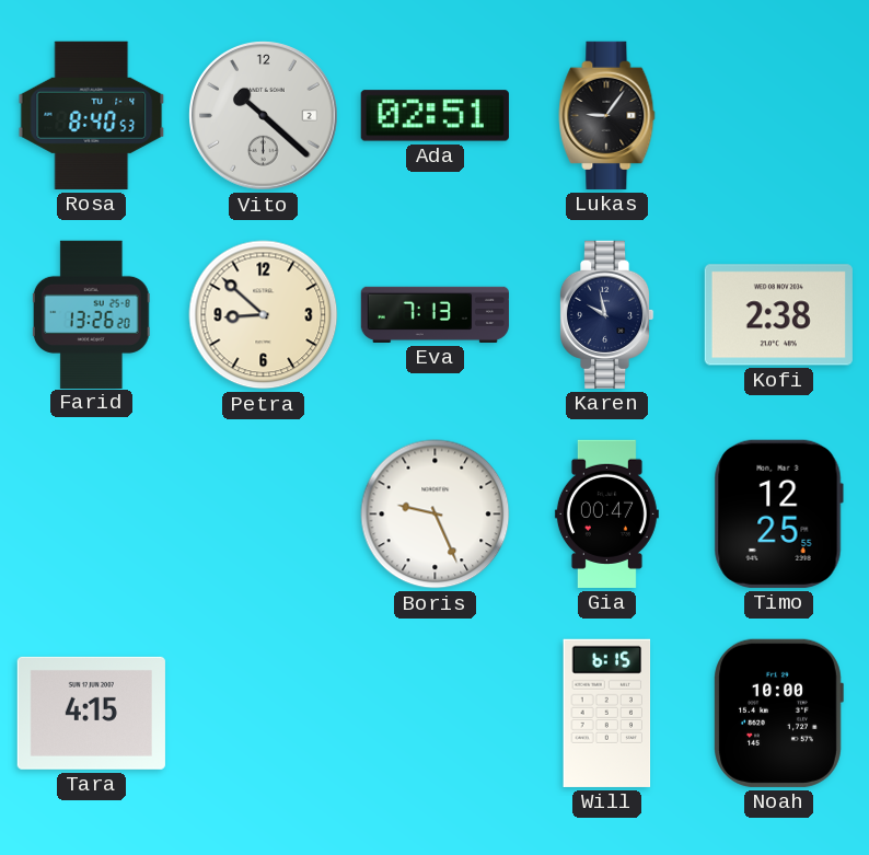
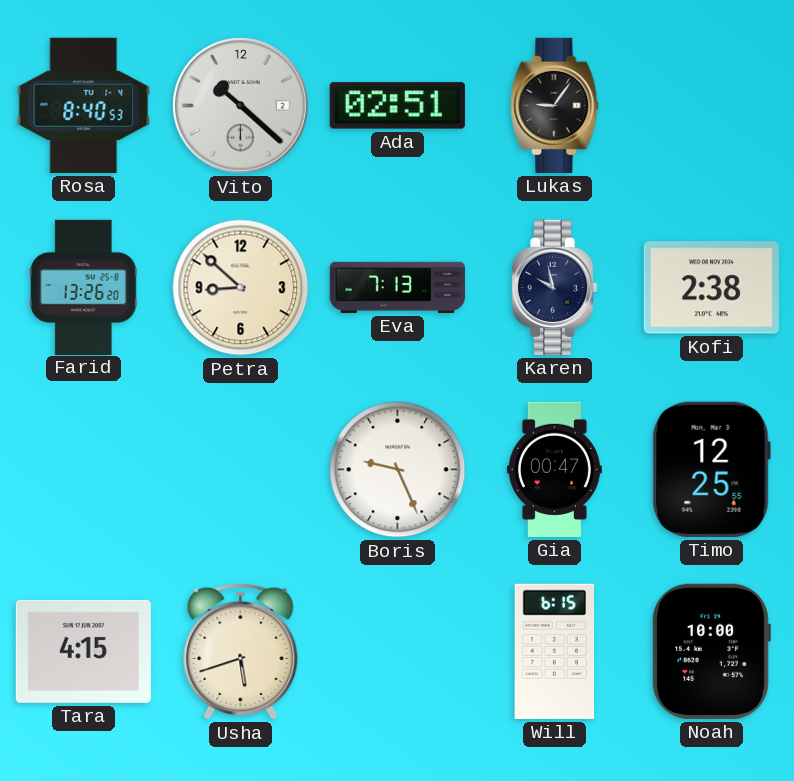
Usha: none -> 5:42 (241, 651)
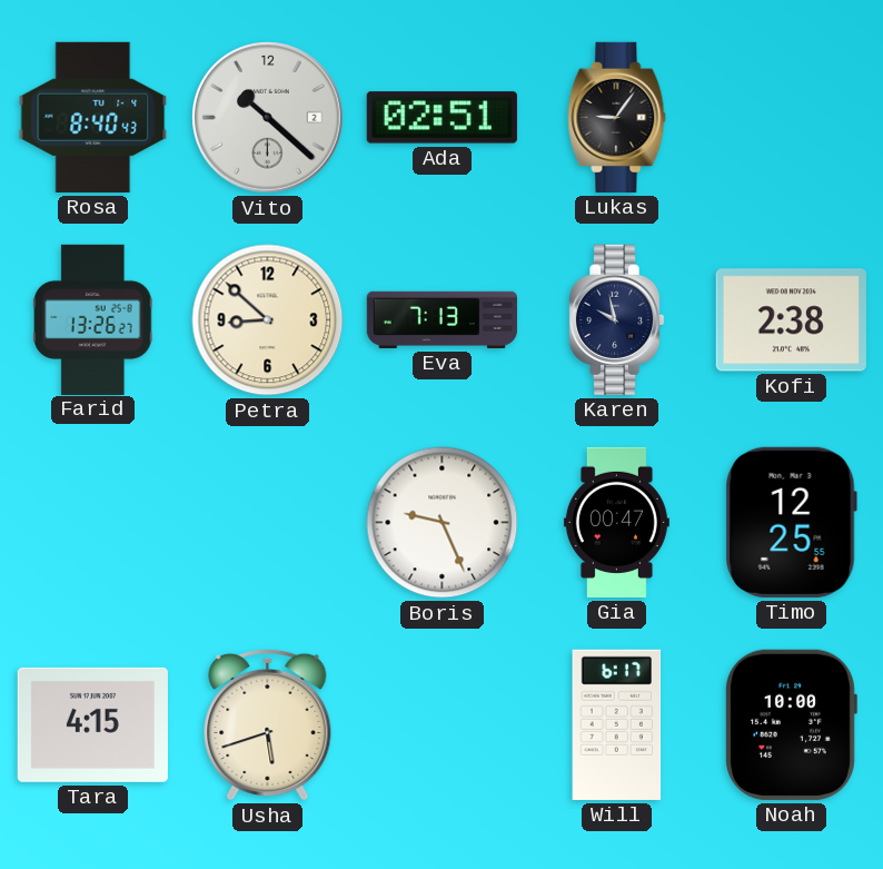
Rosa: 8:40:53 -> 8:40:43 (93, 117)
Farid: 13:26:20 -> 13:26:27 (92, 319)
Will: 6:15 -> 6:17 (617, 724)
